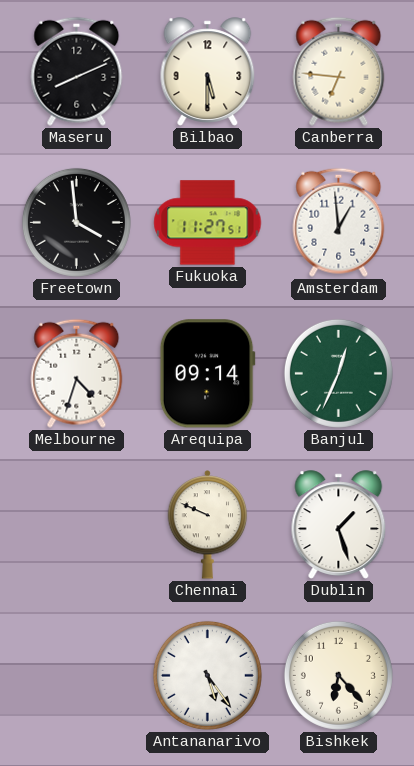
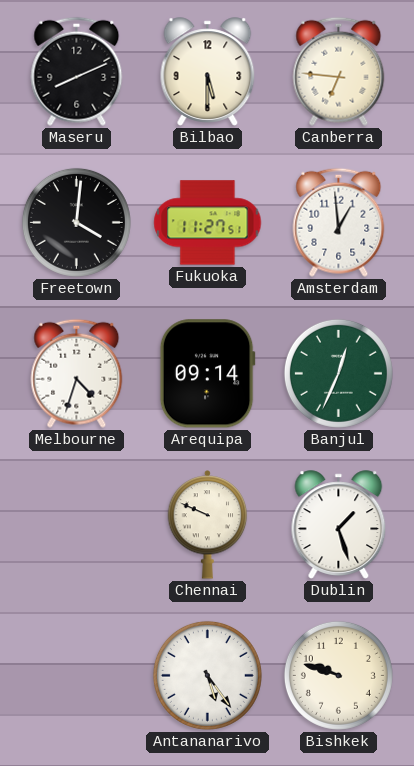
Freetown: 3:59 -> 4:01 (76, 222)
Bishkek: 6:23 -> 9:48 (338, 675)
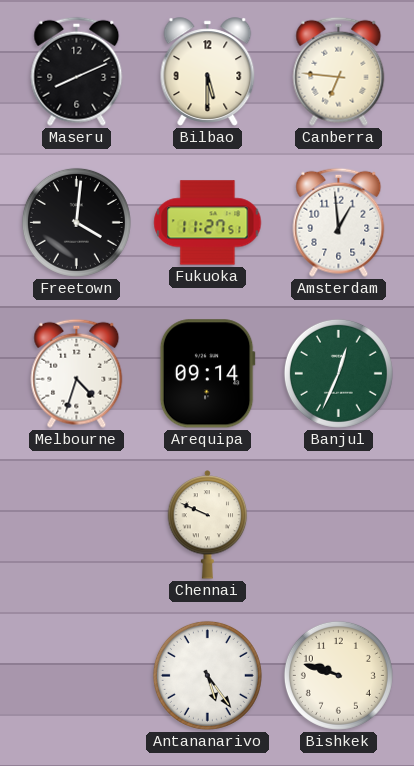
Dublin: 1:27 -> none (339, 525)
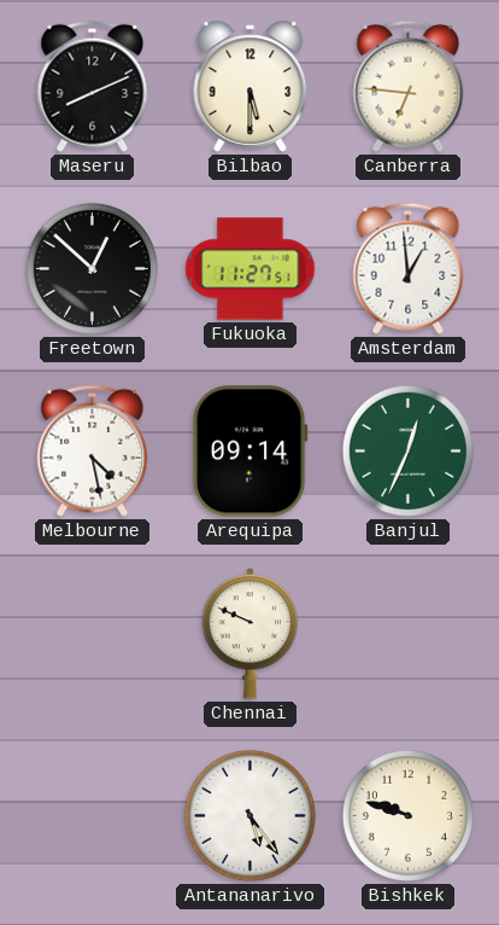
Freetown: 4:01 -> 12:52 (92, 268)
Melbourne: 4:33 -> 4:28 (93, 450)
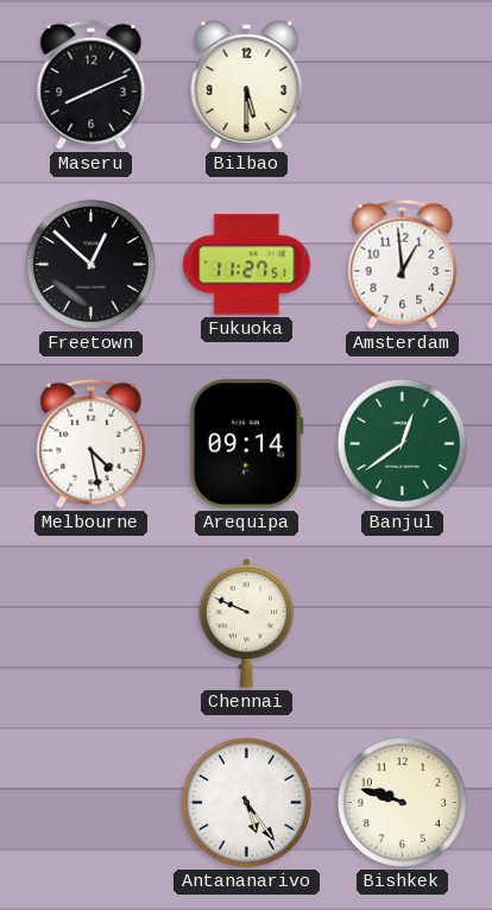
Canberra: 6:46 -> none (409, 86)
Banjul: 12:34 -> 12:39 (402, 443)
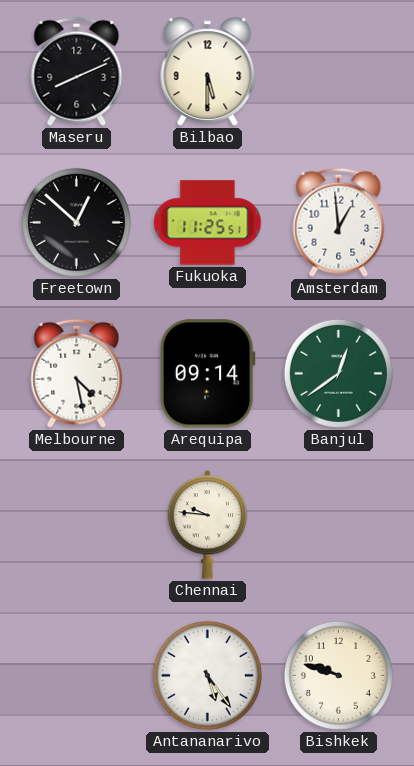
Fukuoka: 11:27 -> 11:25 (208, 223)
Chennai: 9:49 -> 9:46 (208, 525)
